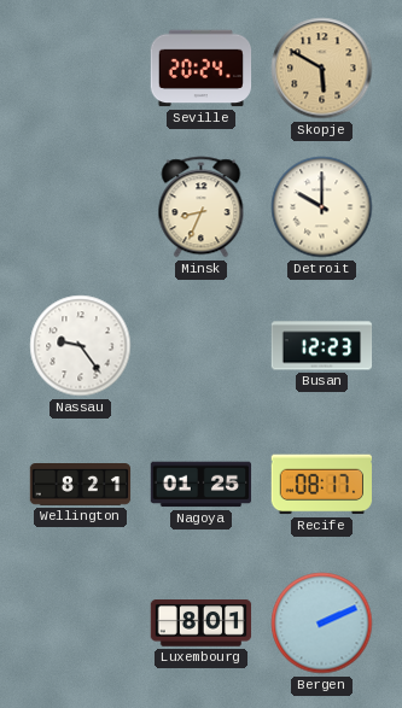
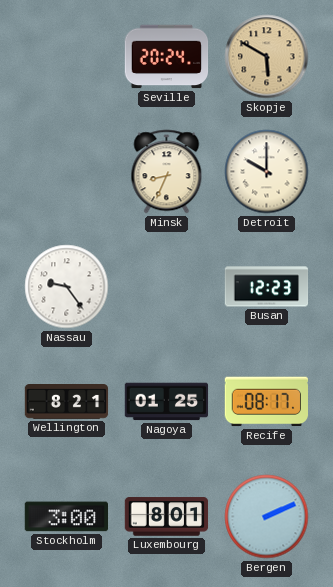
Stockholm: none -> 3:00 (66, 517)
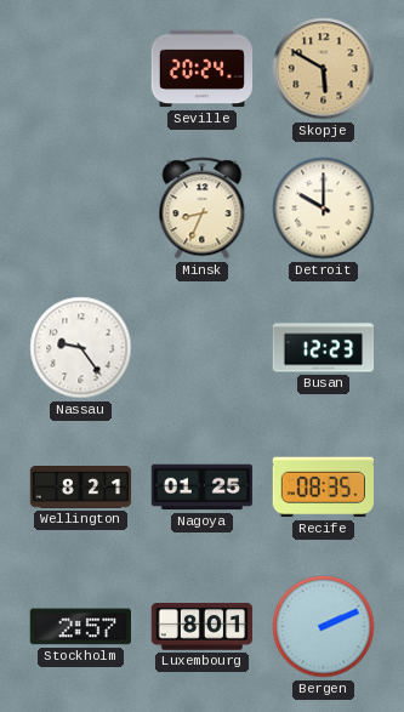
Recife: 08:17 -> 08:35 (323, 488)
Stockholm: 3:00 -> 2:57 (80, 627)
